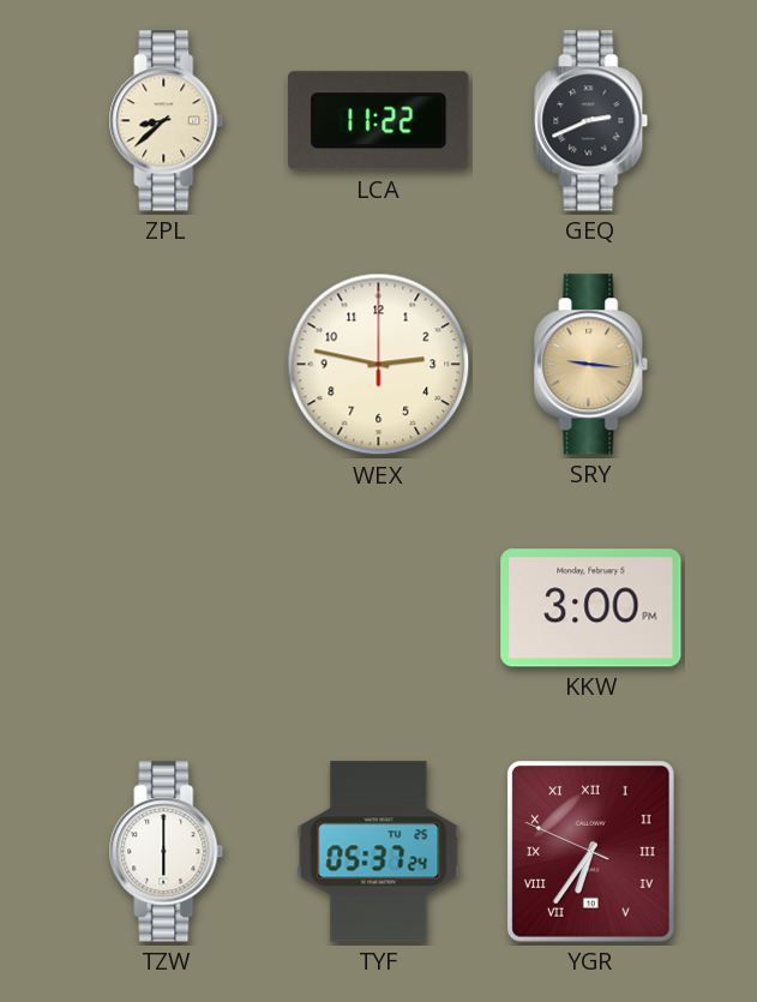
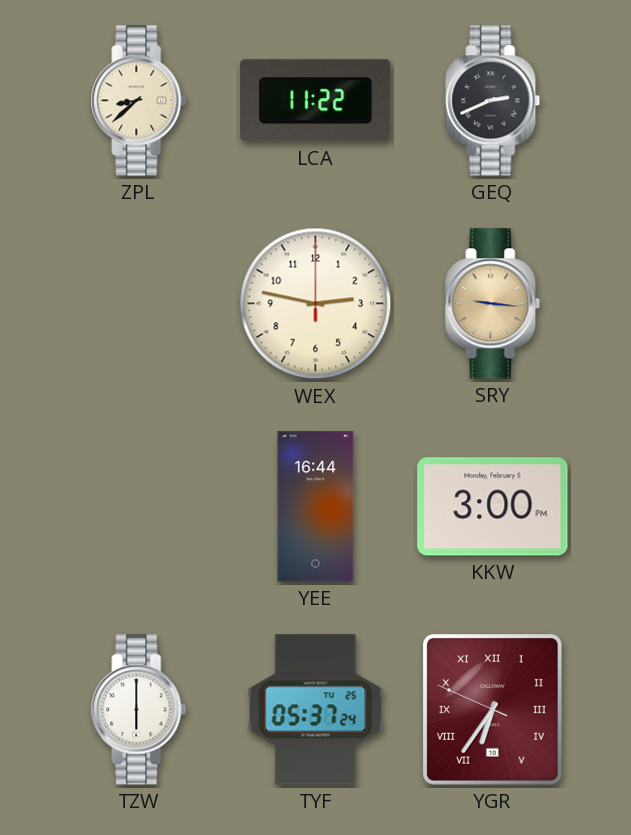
YEE: none -> 16:44 (316, 507)
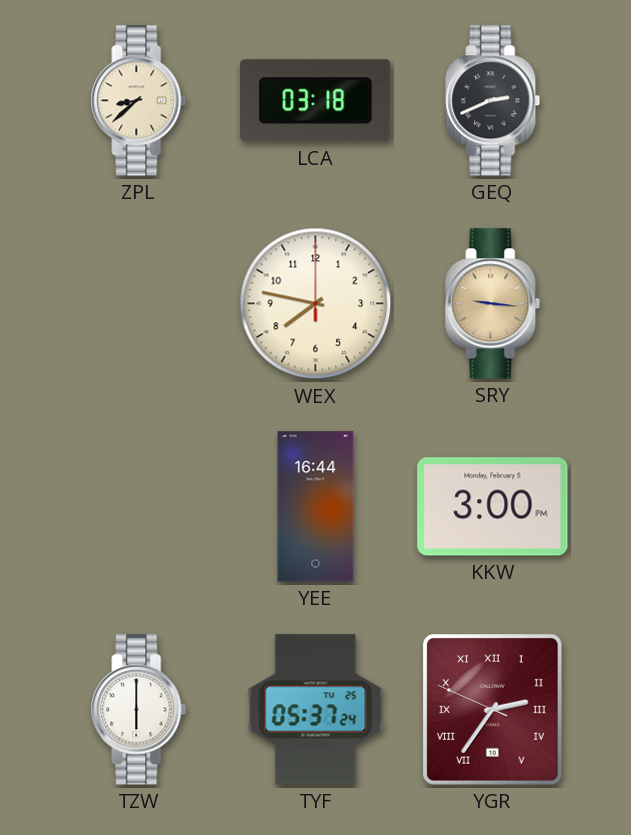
LCA: 11:22 -> 03:18 (316, 101)
WEX: 2:47 -> 7:47 (316, 304)
YGR: 6:35 -> 2:35 (493, 710)
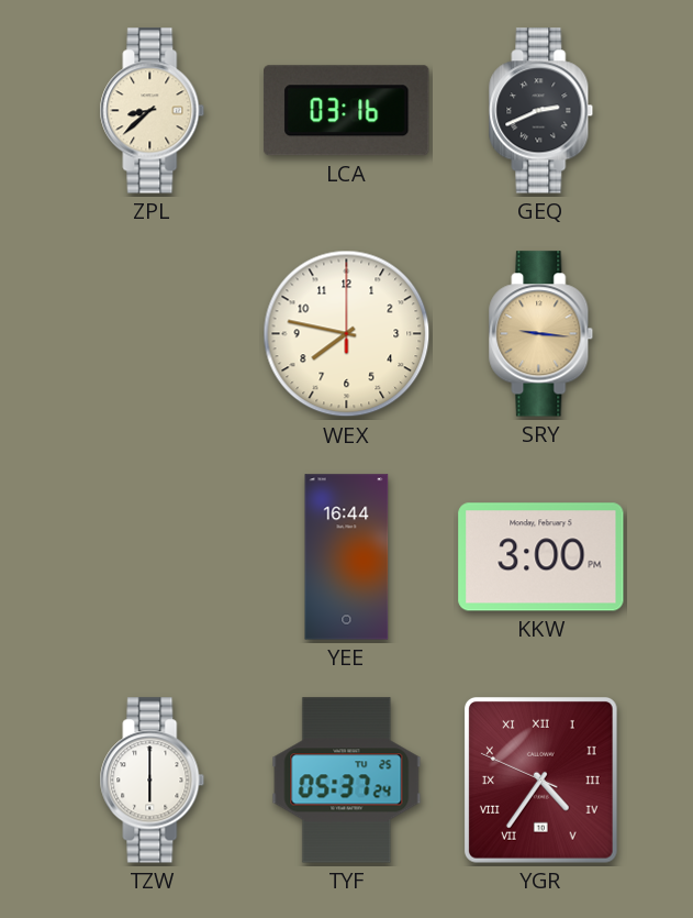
LCA: 03:18 -> 03:16 (347, 111)
YGR: 2:35 -> 4:35 (541, 781)
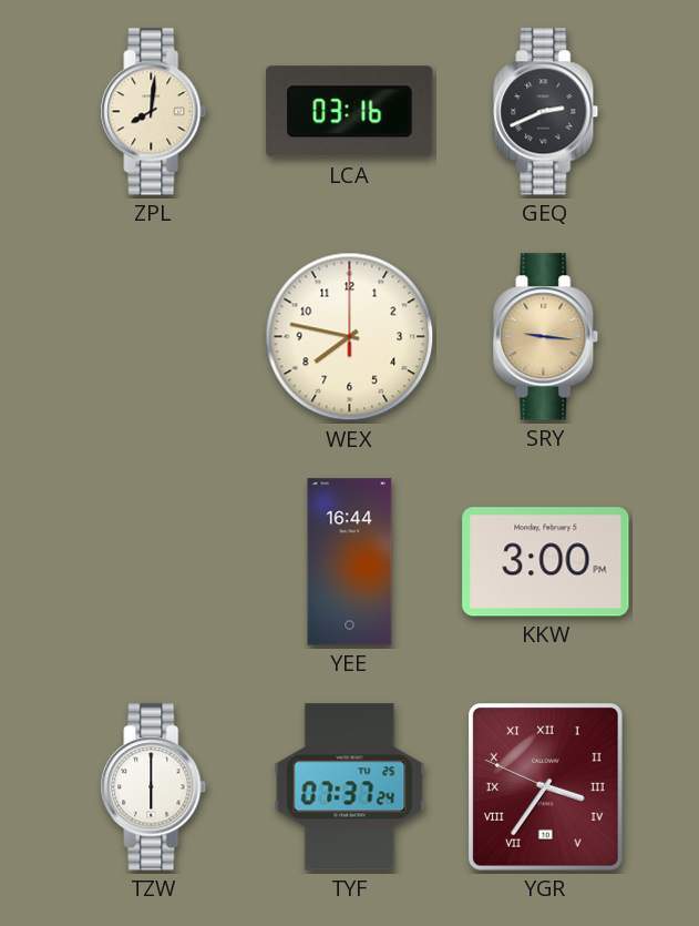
ZPL: 8:38 -> 8:01 (154, 112)
TYF: 05:37 -> 07:37 (350, 787)
YGR: 4:35 -> 3:35 (546, 787)
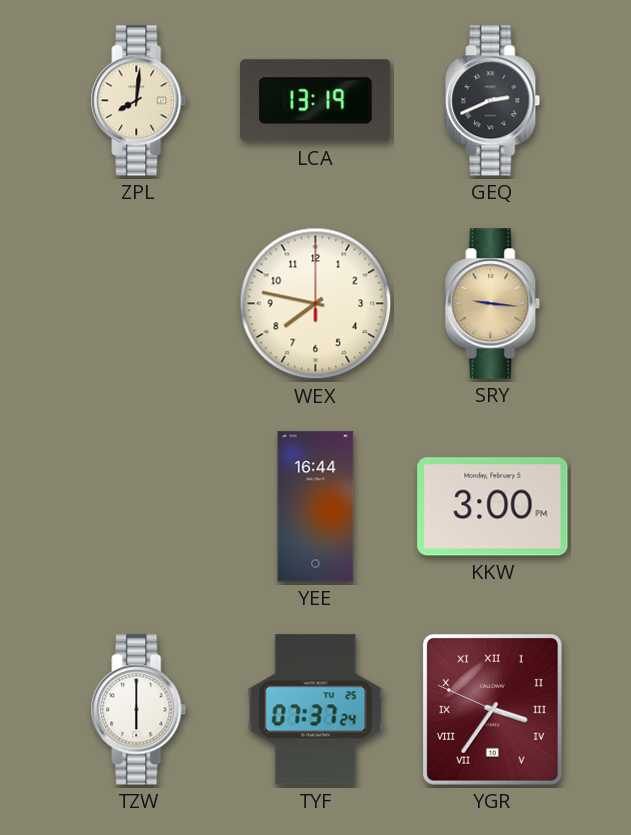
LCA: 03:16 -> 13:19 (316, 101)
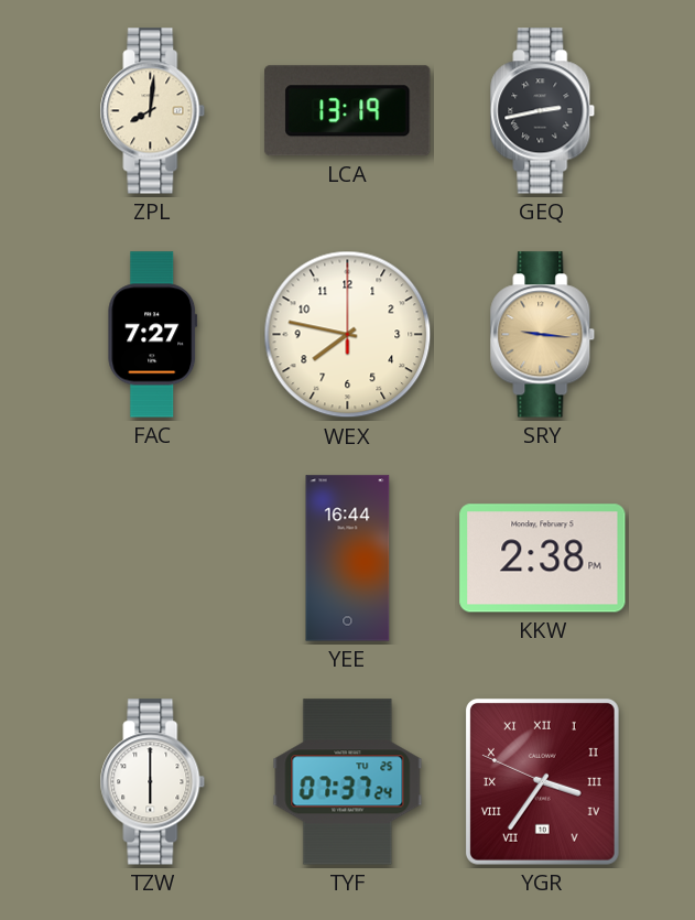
GEQ: 2:41 -> 2:43 (543, 111)
FAC: none -> 7:27 (153, 335)
KKW: 3:00 -> 2:38 (543, 559)
